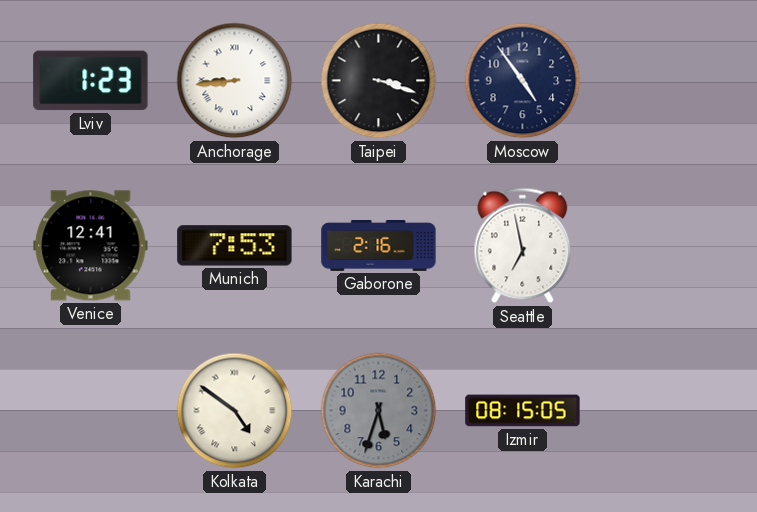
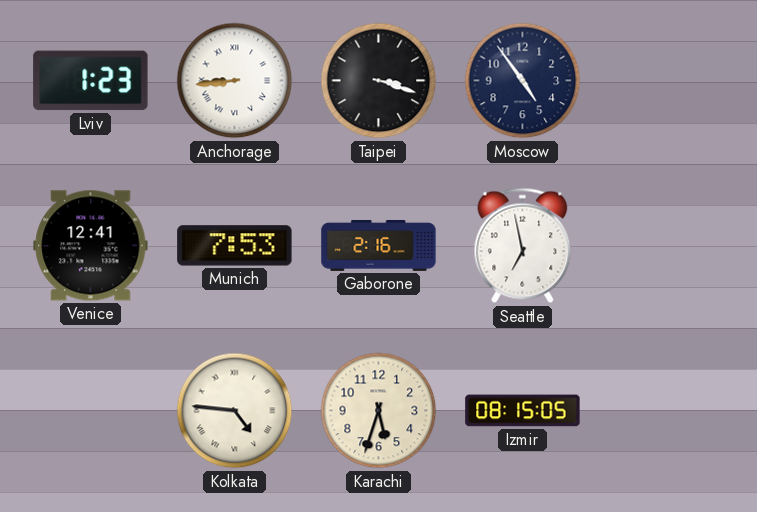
Kolkata: 4:51 -> 4:46 (235, 411)
Karachi dial: grey -> cream (379, 411)
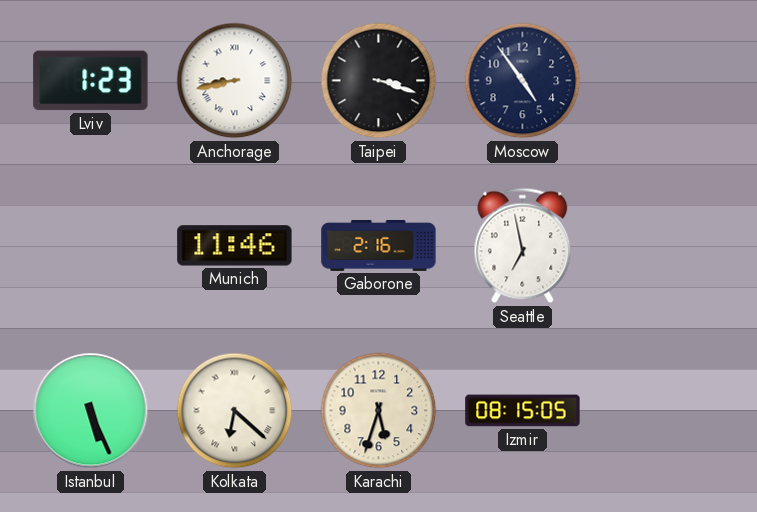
Anchorage: 8:44 -> 8:43 (235, 81)
Venice: 12:41 -> none (91, 246)
Munich: 7:53 -> 11:46 (235, 246)
Istanbul: none -> 5:26 (91, 411)
Kolkata: 4:46 -> 6:22 (235, 411)
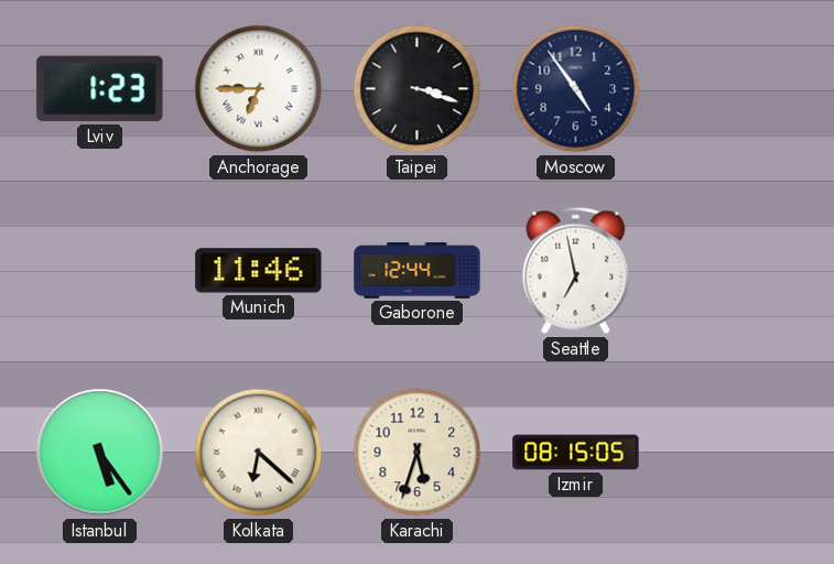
Anchorage: 8:43 -> 6:45 (259, 89)
Gaborone: 2:16 -> 12:44 (418, 270)
Istanbul: 5:26 -> 5:24 (100, 453)
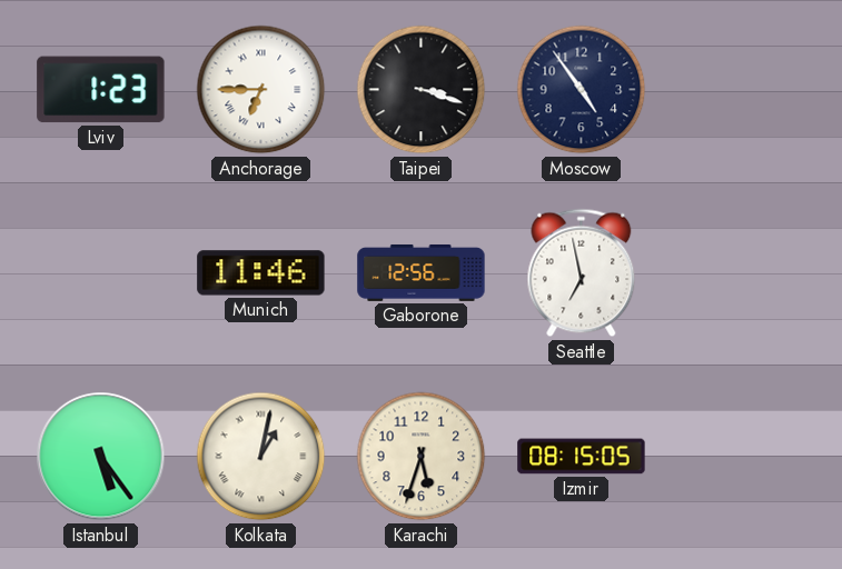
Gaborone: 12:44 -> 12:56 (422, 272)
Kolkata: 6:22 -> 1:02 (261, 457)
